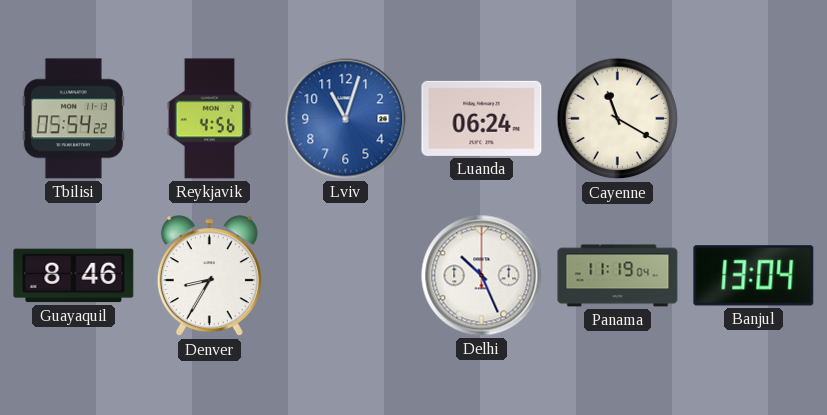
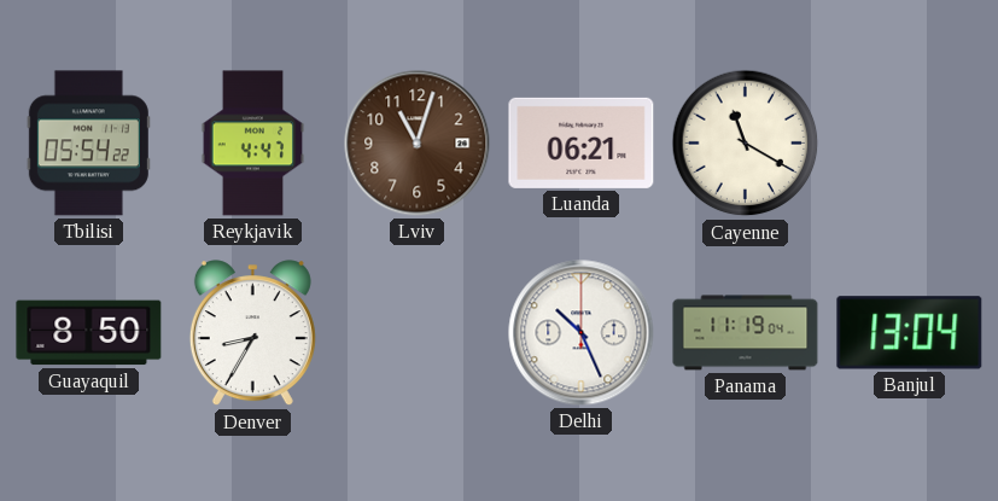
Reykjavik: 4:56 -> 4:47 (253, 144)
Lviv dial: blue -> brown (418, 144)
Luanda: 06:24 -> 06:21 (582, 142)
Guayaquil: 8:46 -> 8:50 (89, 333)
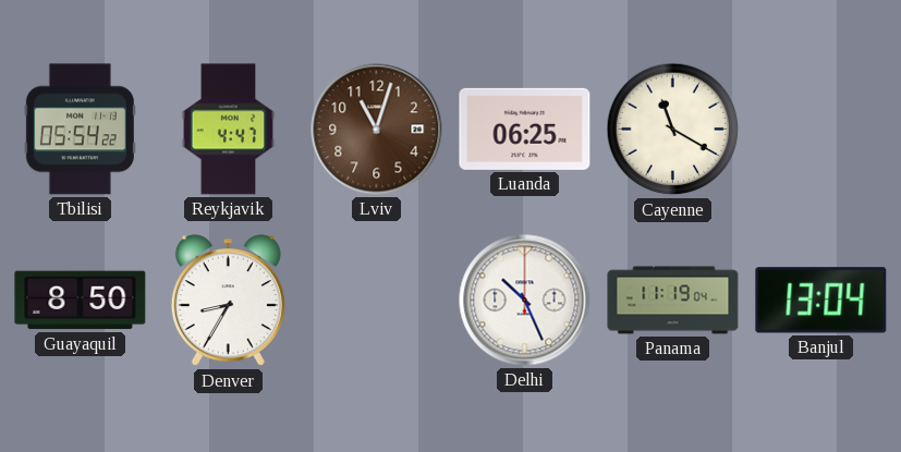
Luanda: 06:21 -> 06:25 (525, 129)
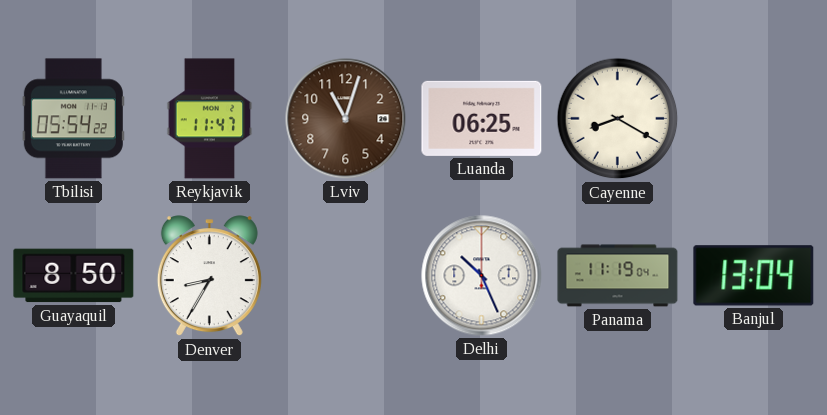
Reykjavik: 4:47 -> 11:47 (210, 119)
Cayenne: 11:20 -> 8:20 (618, 119)
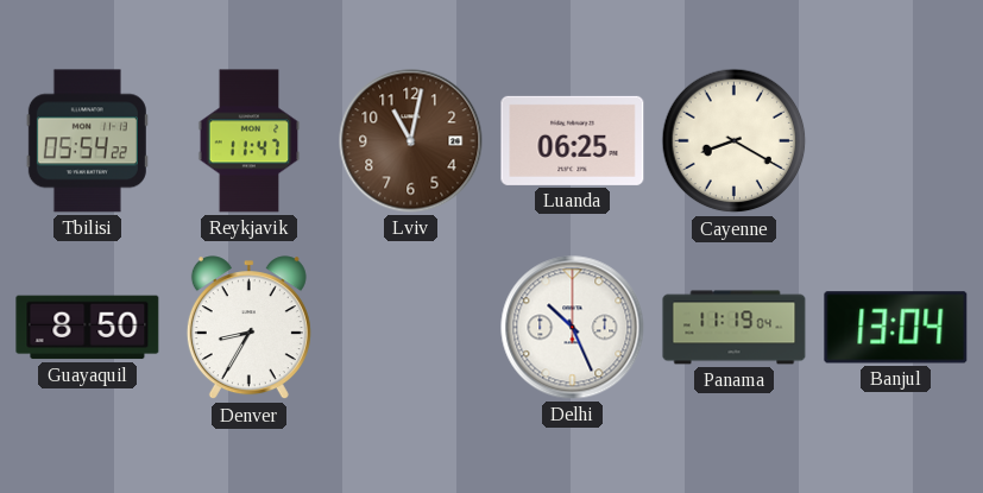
Lviv: 11:03 -> 11:02 (411, 141)
